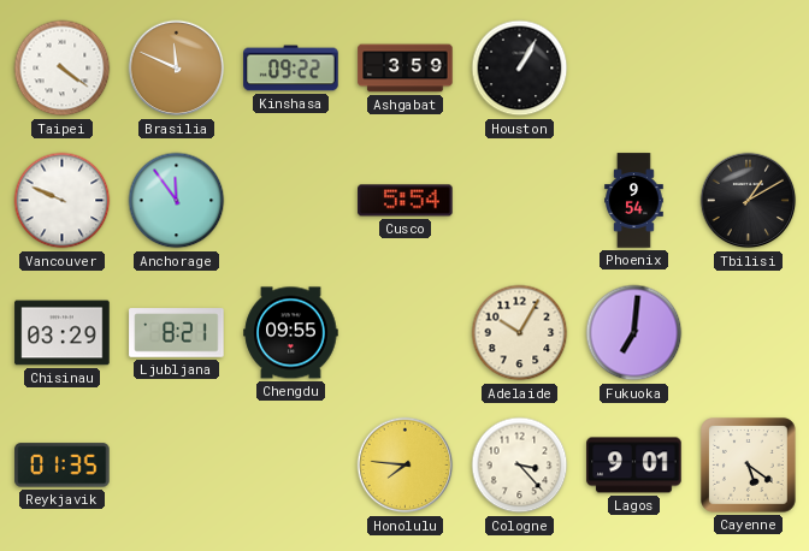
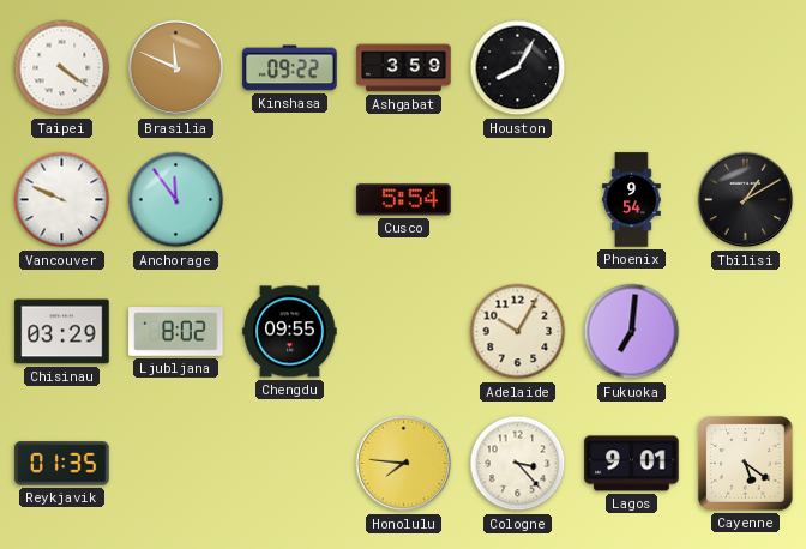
Houston: 1:05 -> 8:05 (518, 68)
Ljubljana: 8:21 -> 8:02 (176, 332)
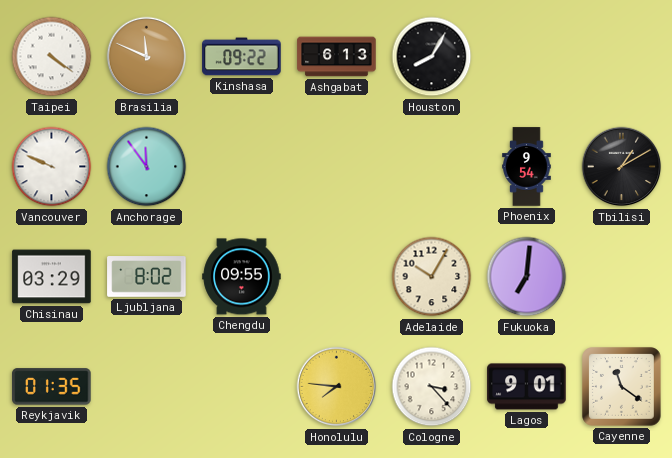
Ashgabat: 3:59 -> 6:13 (337, 57)
Cusco: 5:54 -> none (404, 200)
Cayenne: 5:21 -> 11:21 (622, 387)
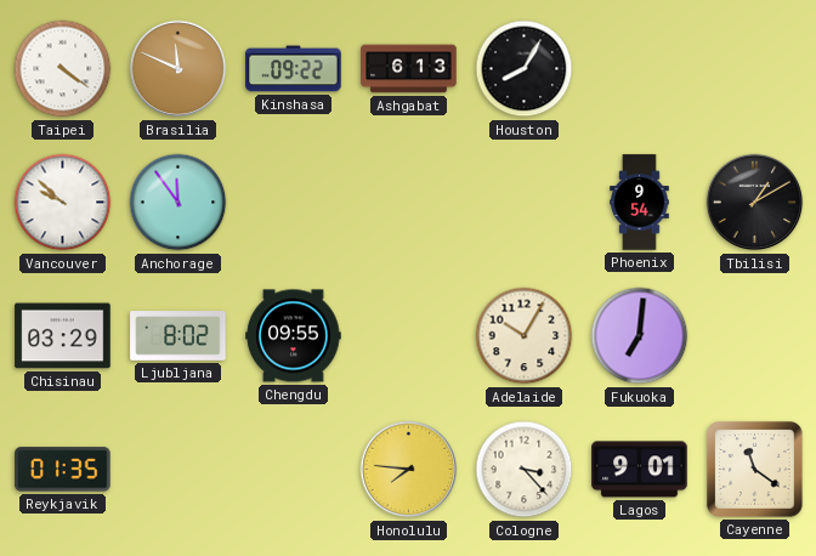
Vancouver: 9:49 -> 9:52 (63, 203)
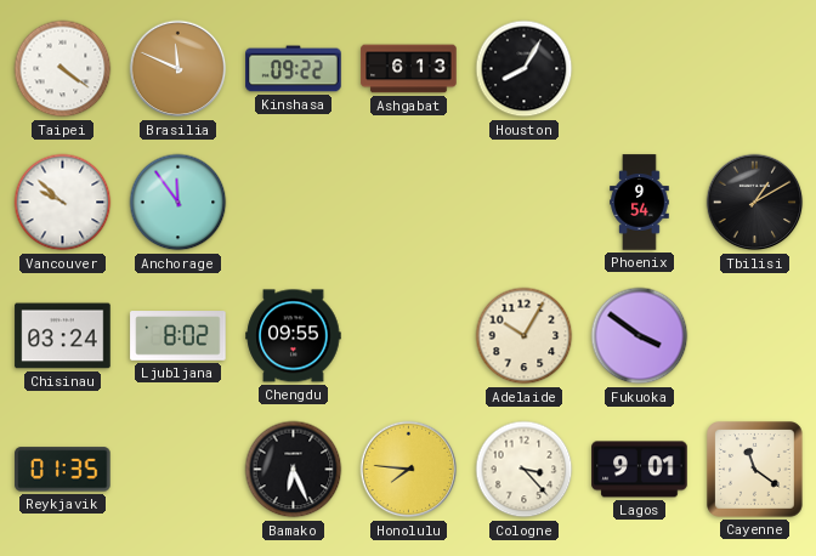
Chisinau: 03:29 -> 03:24 (63, 336)
Fukuoka: 7:01 -> 3:51 (640, 336)
Bamako: none -> 6:26 (294, 470)
